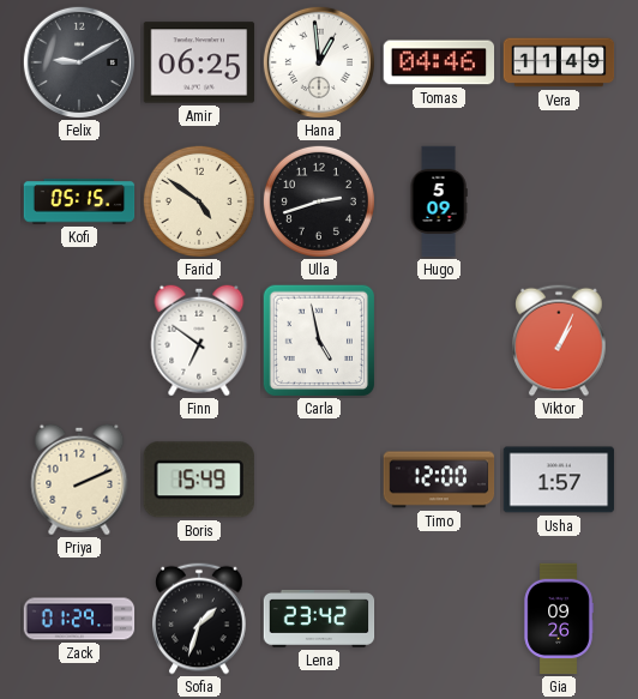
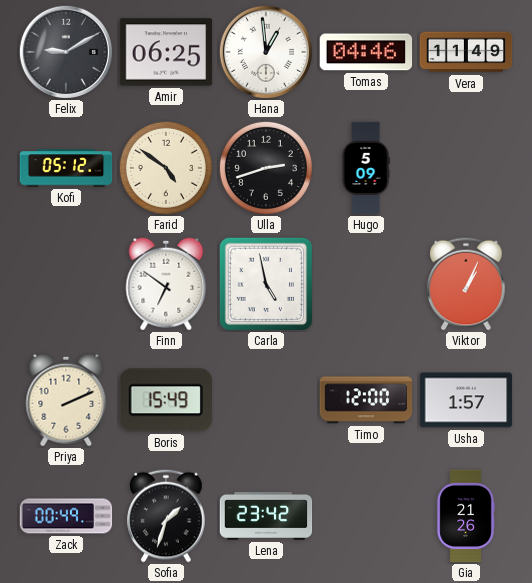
Kofi: 05:15 -> 05:12 (66, 168)
Zack: 01:29 -> 00:49 (66, 516)
Gia: 09:26 -> 21:26 (466, 516)
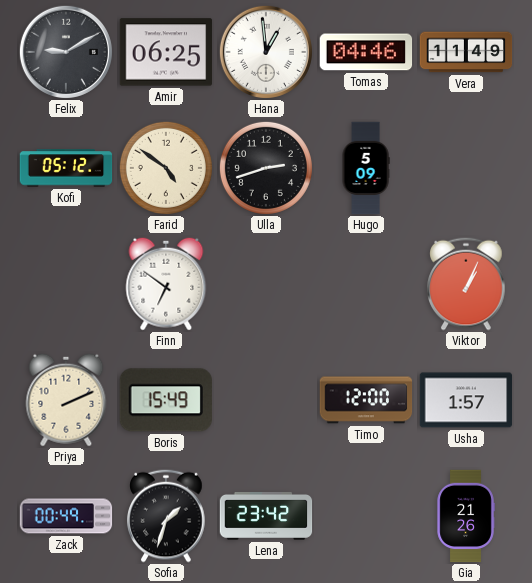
Carla: 4:58 -> none (266, 284)
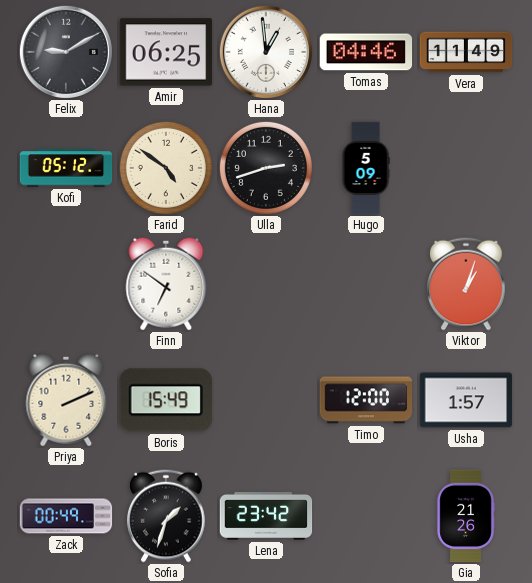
Viktor: 1:04 -> 1:03 (466, 284)
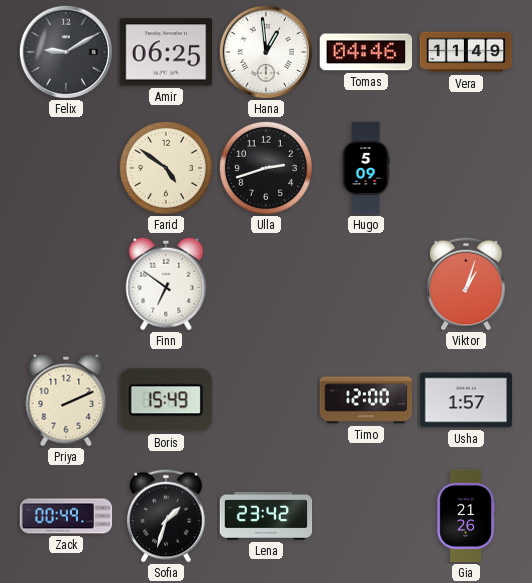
Kofi: 05:12 -> none (66, 168)
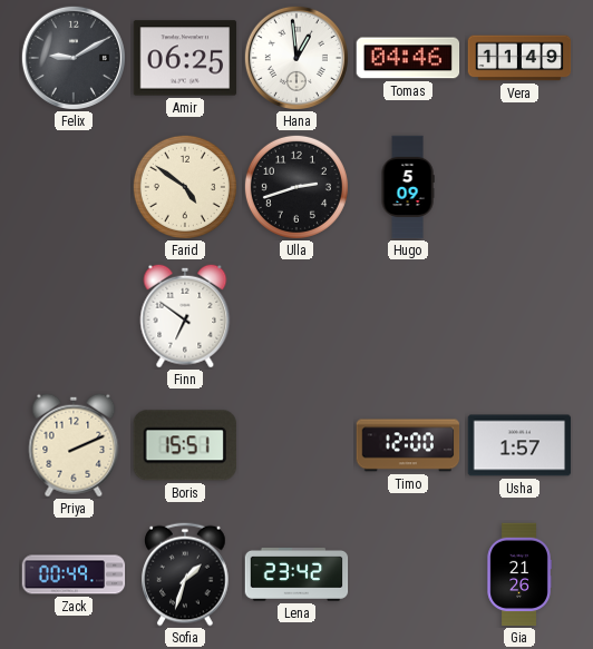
Viktor: 1:03 -> none (466, 284)
Boris: 15:49 -> 15:51 (185, 445)
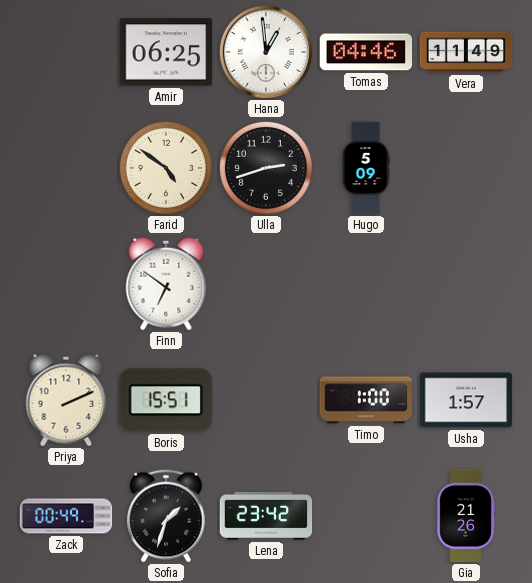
Felix: 9:10 -> none (74, 58)
Timo: 12:00 -> 1:00 (366, 400)
